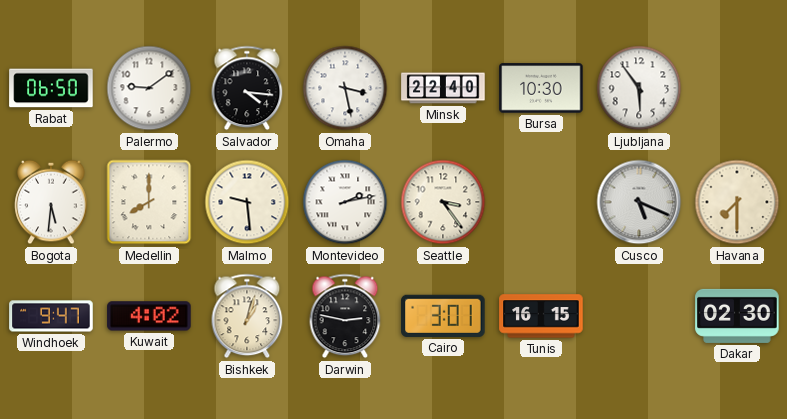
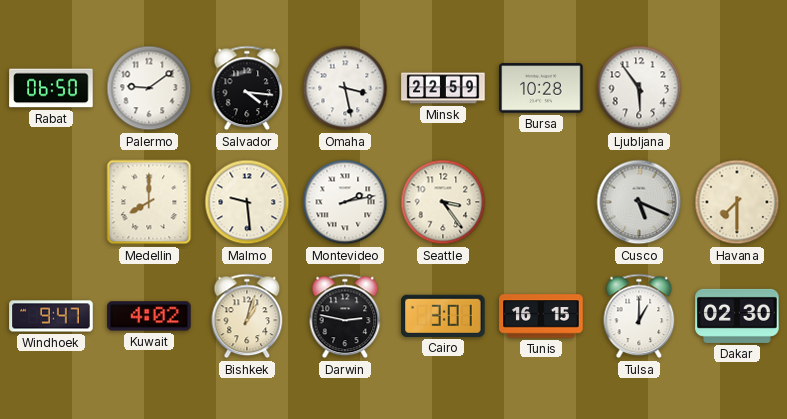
Minsk: 22:40 -> 22:59 (443, 88)
Bursa: 10:30 -> 10:28 (541, 88)
Bogota: 5:31 -> none (51, 202)
Tulsa: none -> 1:00 (639, 316)
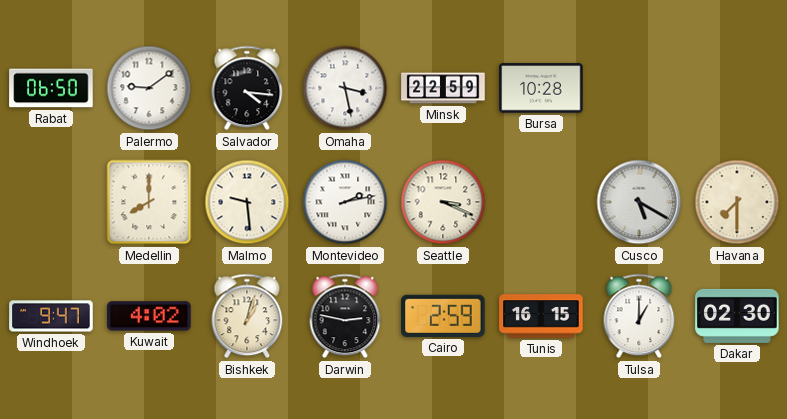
Ljubljana: 5:54 -> none (639, 88)
Seattle: 3:24 -> 3:19 (443, 202)
Cusco: 5:19 -> 5:20 (639, 202)
Cairo: 3:01 -> 2:59 (443, 316)
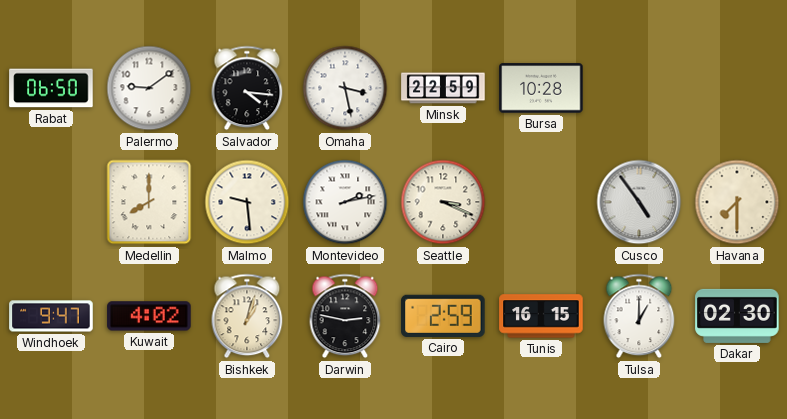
Cusco: 5:20 -> 4:54 (639, 202)
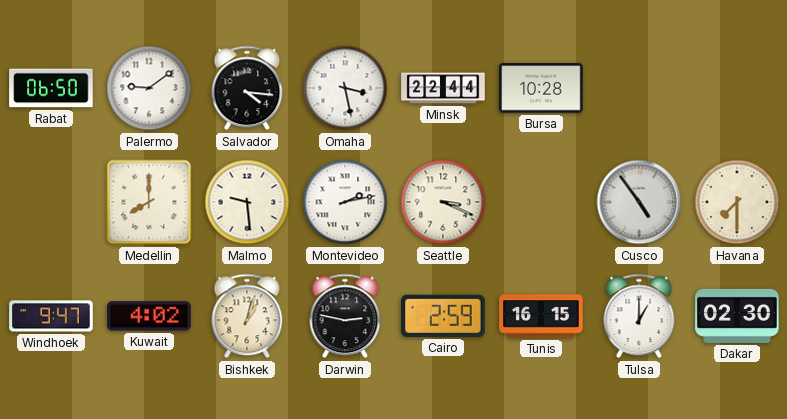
Minsk: 22:59 -> 22:44 (443, 88)
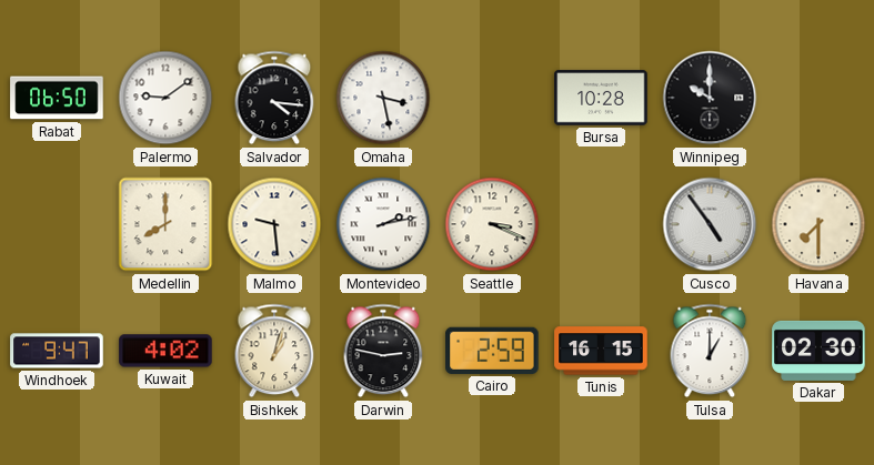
Minsk: 22:44 -> none (443, 88)
Winnipeg: none -> 10:00 (710, 98)
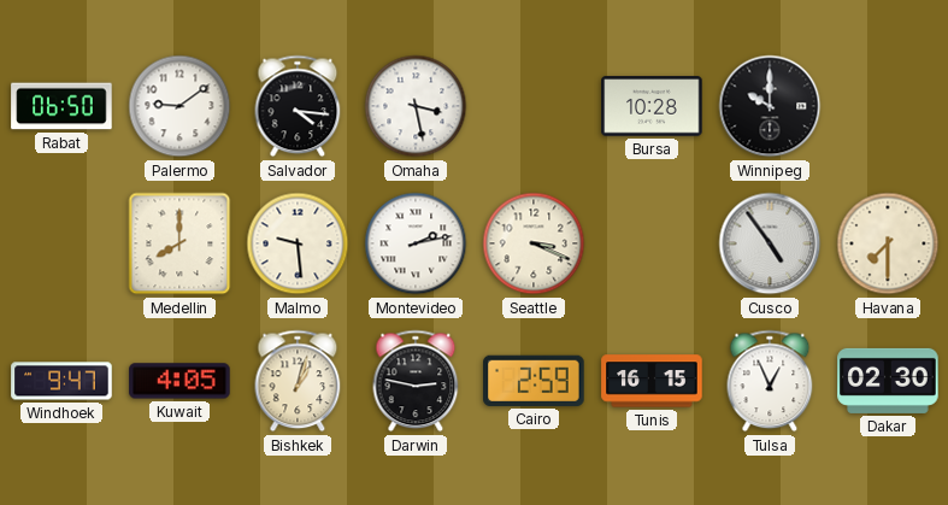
Kuwait: 4:02 -> 4:05 (179, 381)
Tulsa: 1:00 -> 12:56 (770, 381)
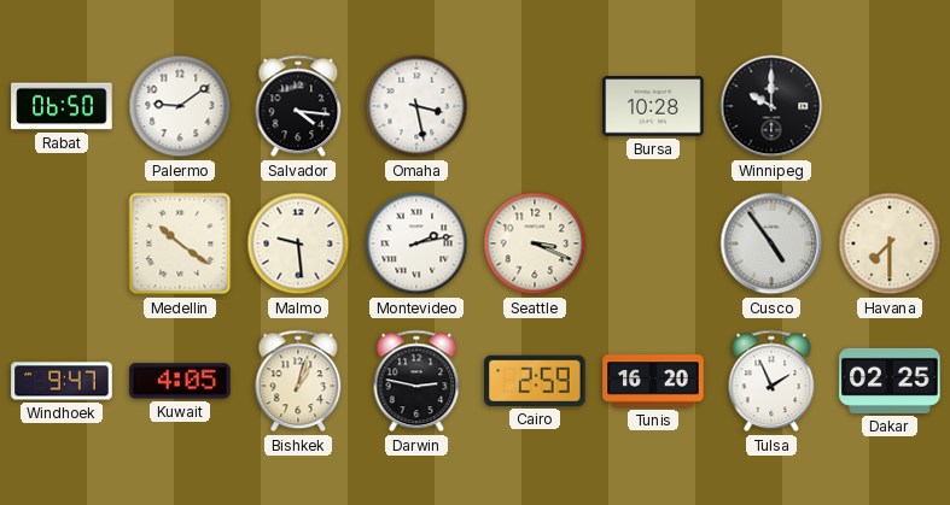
Medellin: 8:00 -> 10:21 (180, 243)
Tunis: 16:15 -> 16:20 (653, 381)
Tulsa: 12:56 -> 1:56 (771, 381)
Dakar: 02:30 -> 02:25 (890, 381)
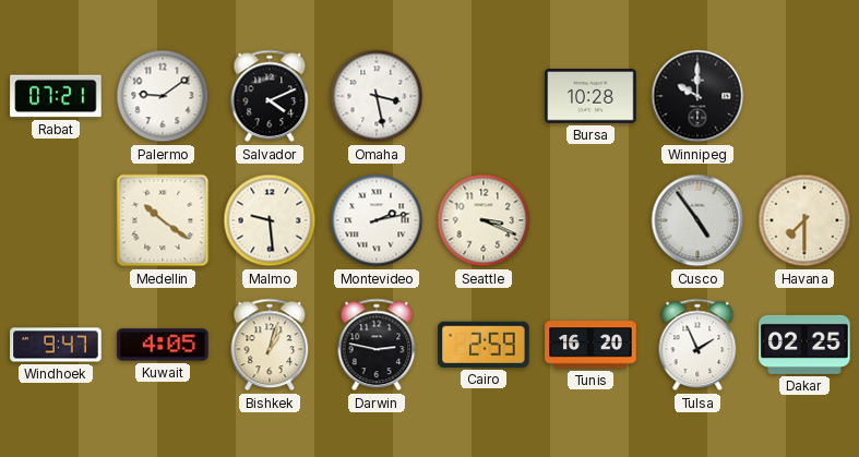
Rabat: 06:50 -> 07:21 (56, 96)
Salvador: 4:16 -> 4:11 (270, 96)
